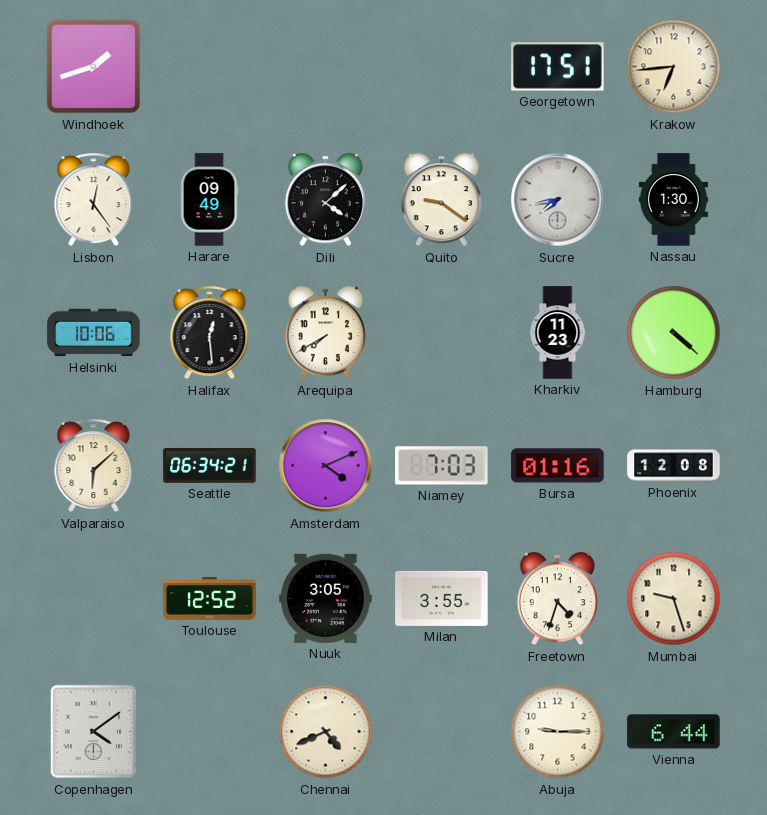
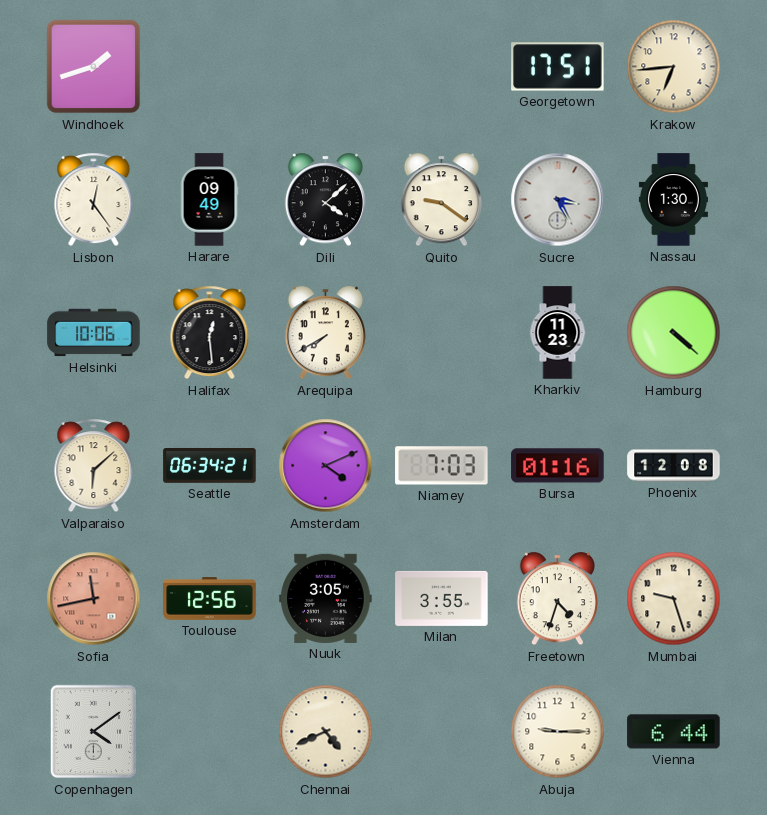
Sucre: 7:43 -> 3:25 (558, 200)
Sofia: none -> 11:43 (94, 599)
Toulouse: 12:52 -> 12:56 (210, 599)
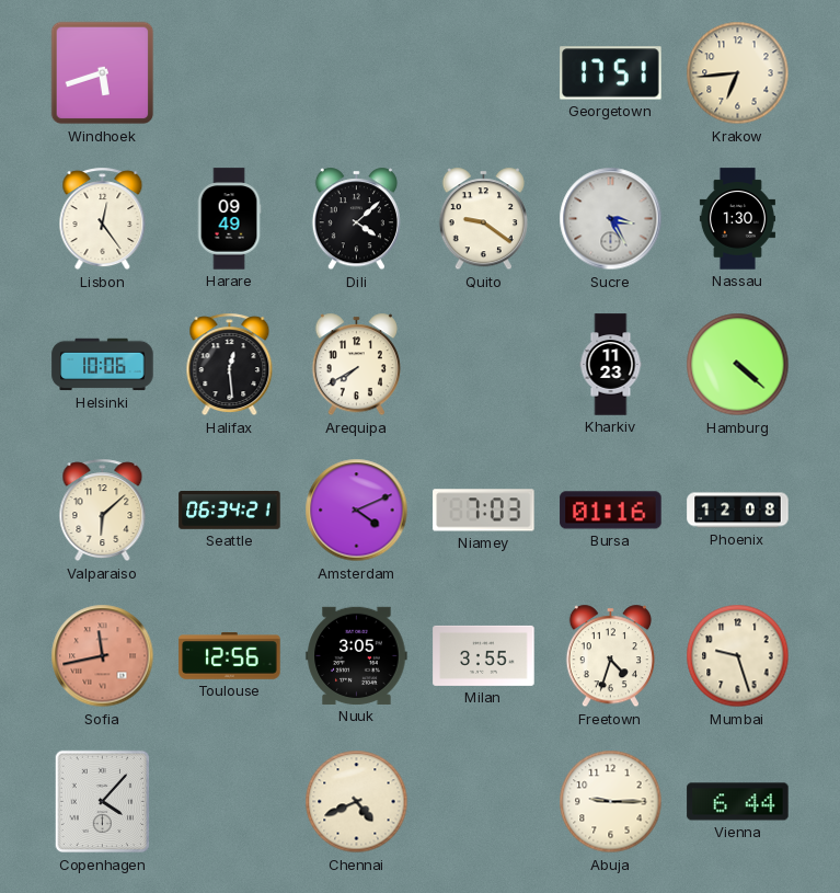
Windhoek: 1:42 -> 5:42 (103, 73)
Copenhagen: 4:09 -> 4:07 (103, 802)
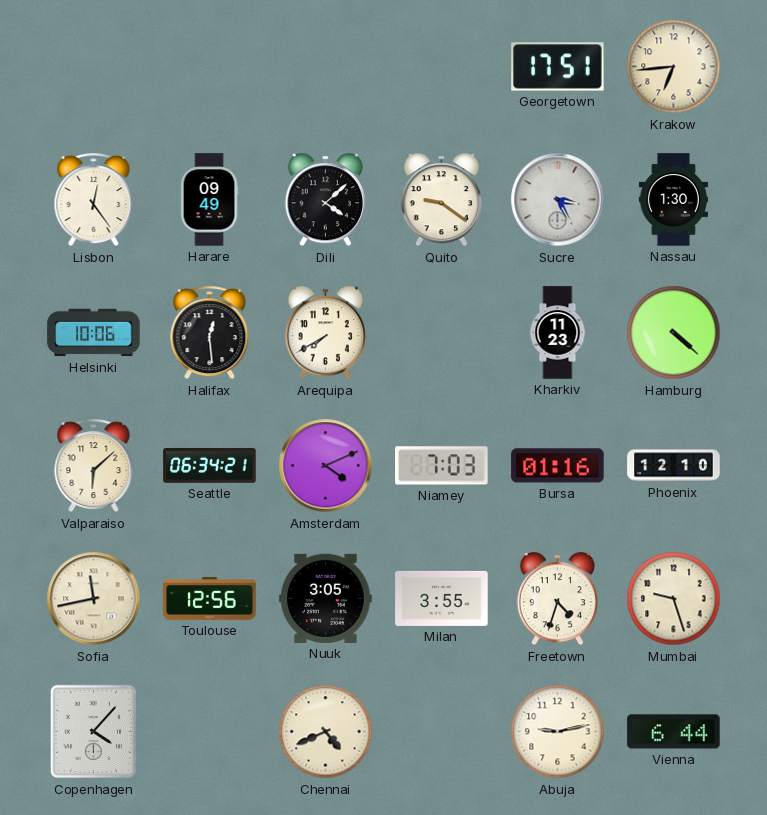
Windhoek: 5:42 -> none (103, 73)
Phoenix: 12:08 -> 12:10 (674, 466)
Sofia dial: salmon -> cream (94, 599)
Abuja: 9:15 -> 9:13 (558, 732)
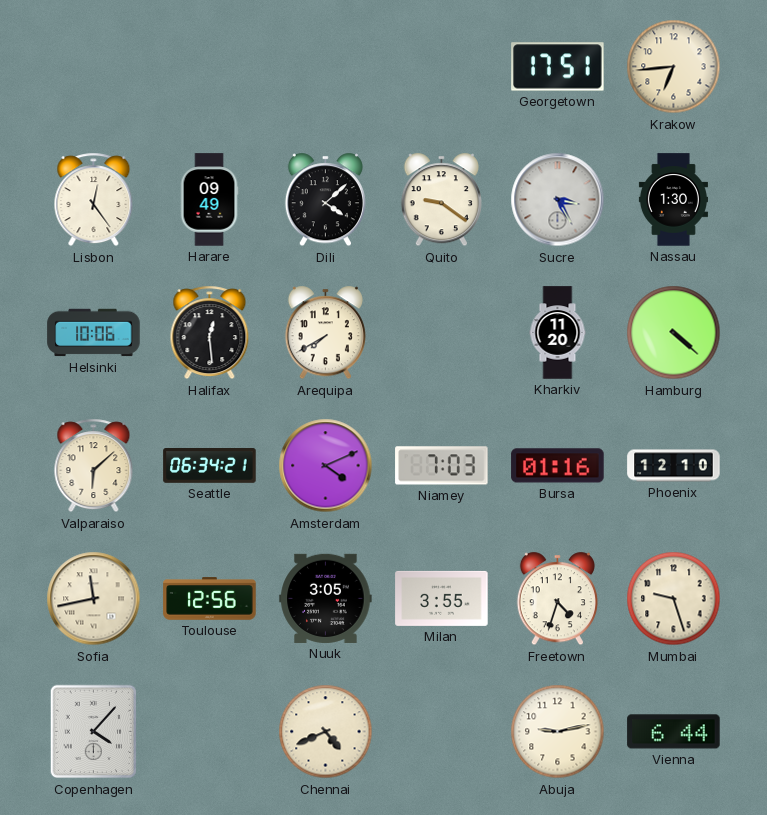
Kharkiv: 11:23 -> 11:20 (558, 333)
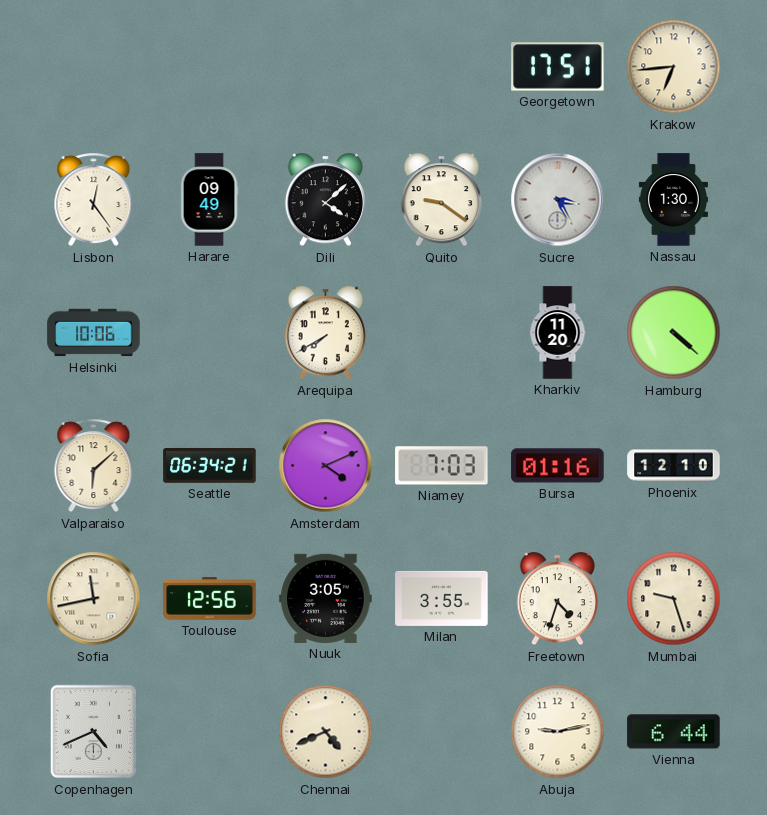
Halifax: 12:29 -> none (210, 333)
Copenhagen: 4:07 -> 4:41 (94, 732)
